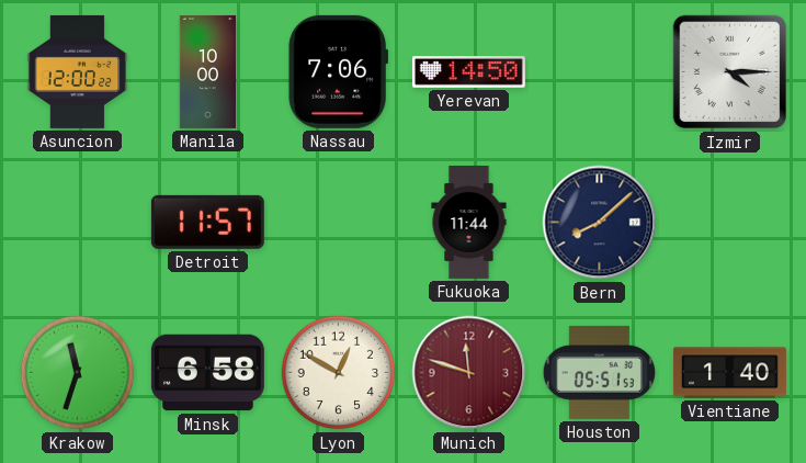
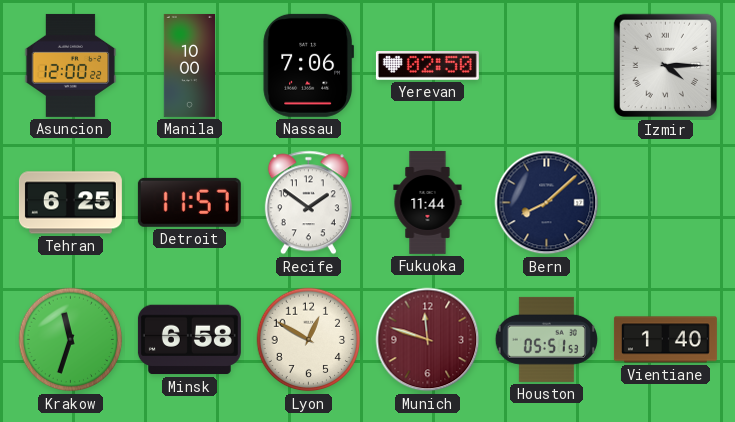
Yerevan: 14:50 -> 02:50 (427, 66)
Tehran: none -> 6:25 (70, 203)
Recife: none -> 1:51 (308, 203)
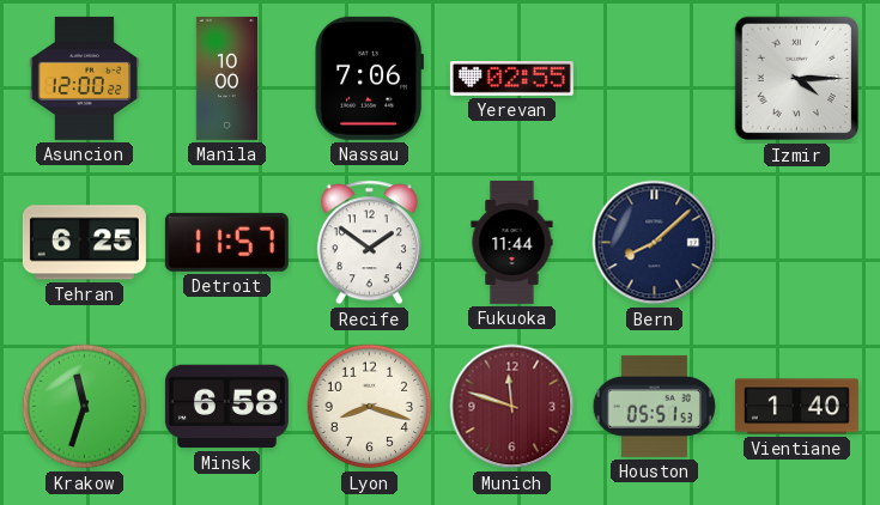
Yerevan: 02:50 -> 02:55 (511, 79)
Lyon: 12:50 -> 8:18 (370, 407)
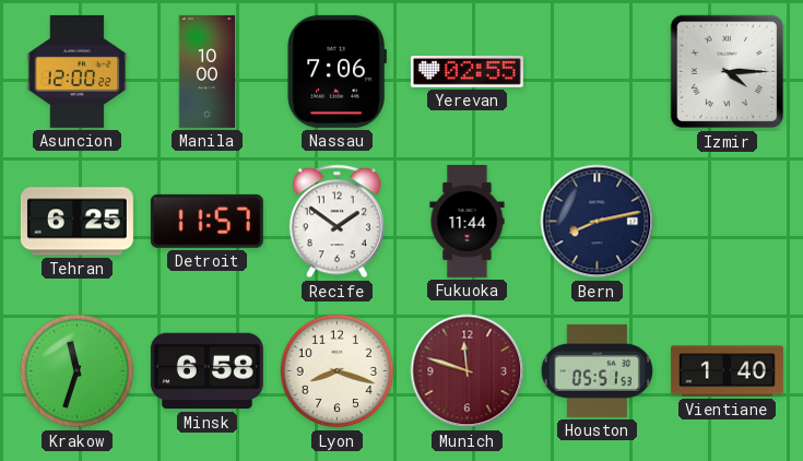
Bern: 8:08 -> 8:13 (598, 222)
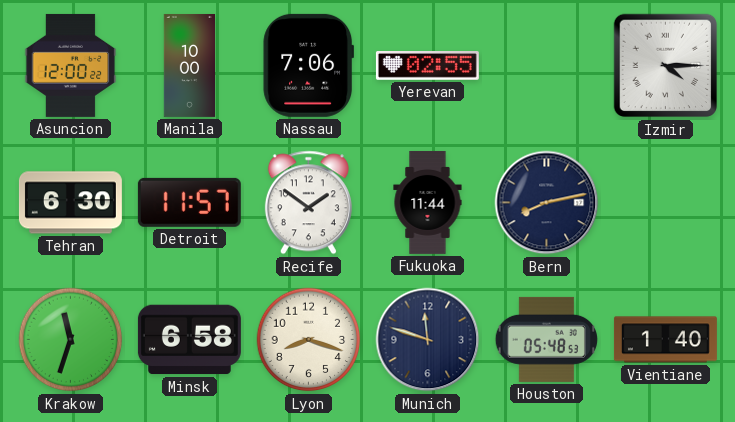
Tehran: 6:25 -> 6:30 (70, 203)
Munich dial: burgundy -> navy (428, 340)
Houston: 05:51 -> 05:48 (546, 339)
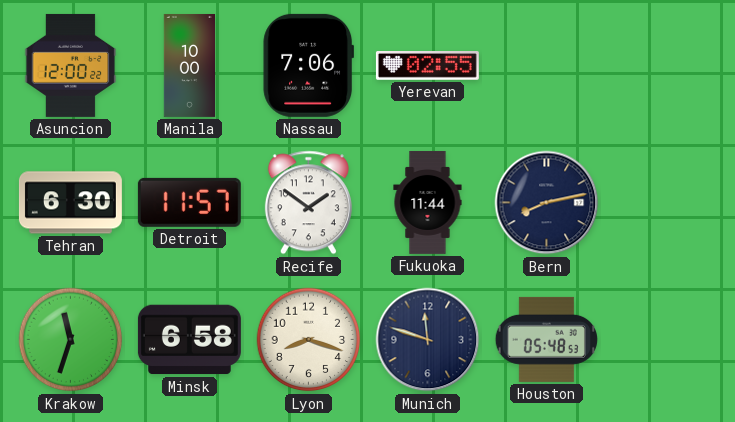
Izmir: 4:15 -> none (666, 66)
Vientiane: 1:40 -> none (665, 340)
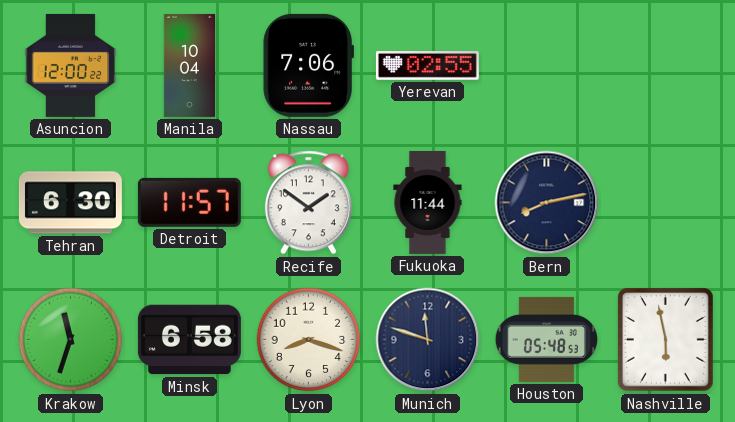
Manila: 10:00 -> 10:04 (190, 65)
Nashville: none -> 5:58 (666, 340)
